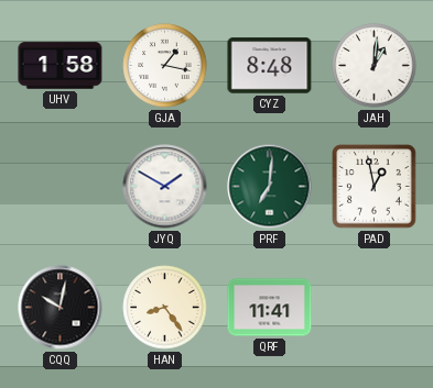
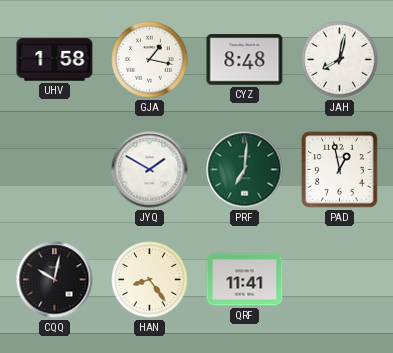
JAH: 1:01 -> 8:02 (340, 60)
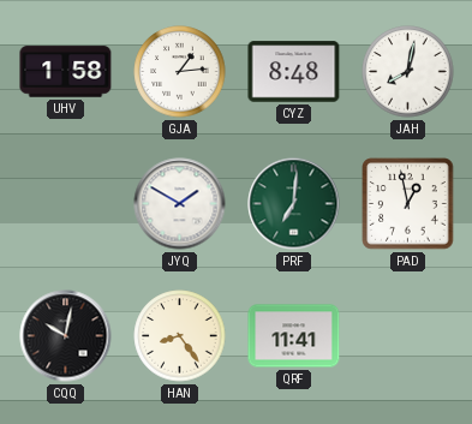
GJA: 1:17 -> 1:14 (180, 72)
